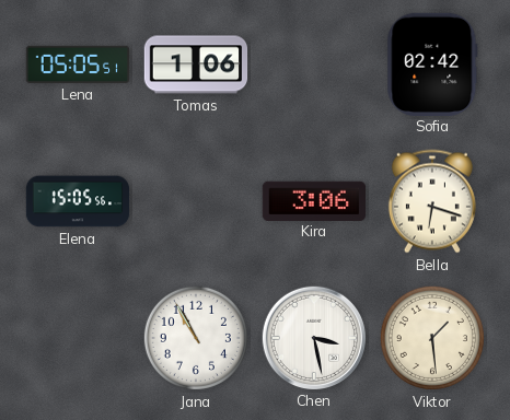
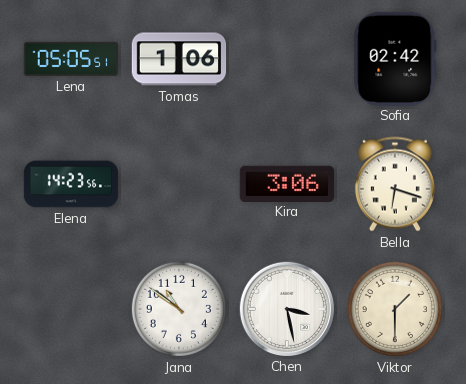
Elena: 15:05 -> 14:23 (71, 184)
Jana: 10:55 -> 10:51 (179, 309)
Viktor: 1:29 -> 1:30 (395, 309)
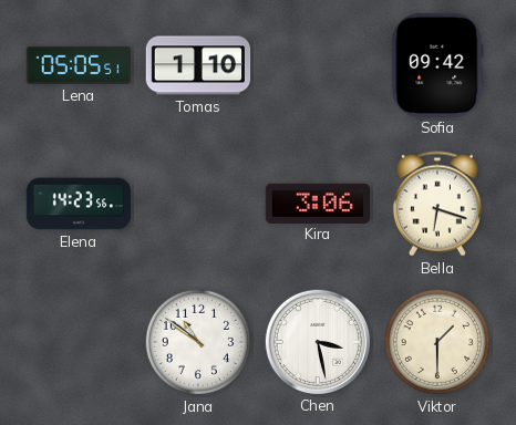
Tomas: 1:06 -> 1:10 (198, 65)
Sofia: 02:42 -> 09:42 (437, 64)
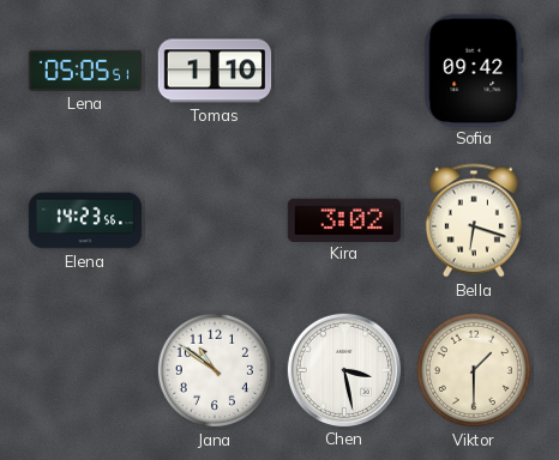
Kira: 3:06 -> 3:02 (343, 219)
